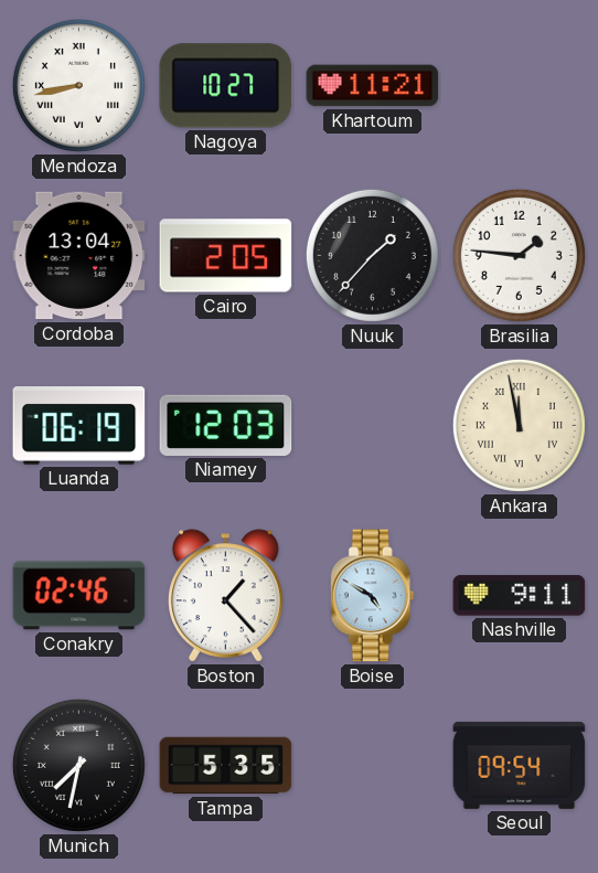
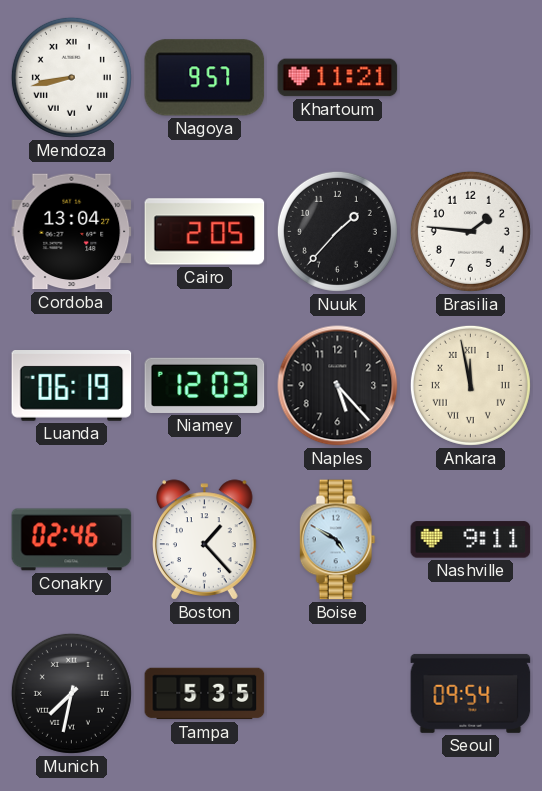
Nagoya: 10:27 -> 9:57 (205, 78)
Naples: none -> 5:23 (338, 386)
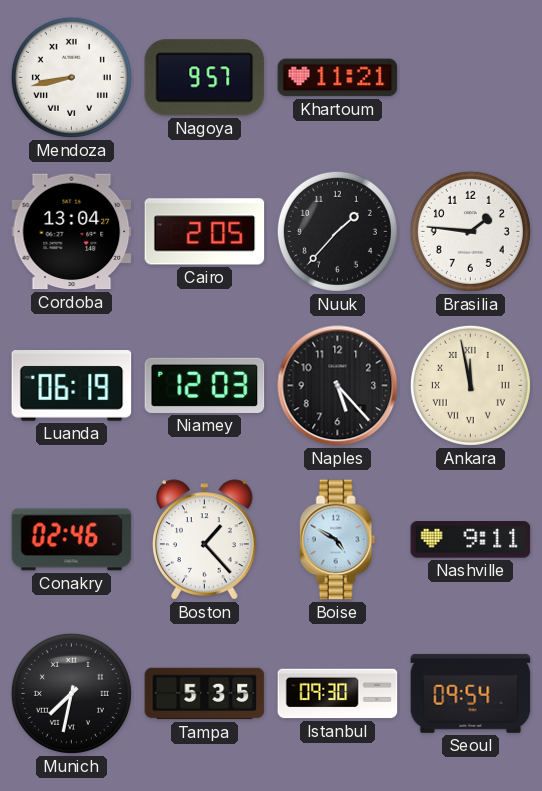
Istanbul: none -> 09:30 (338, 694)
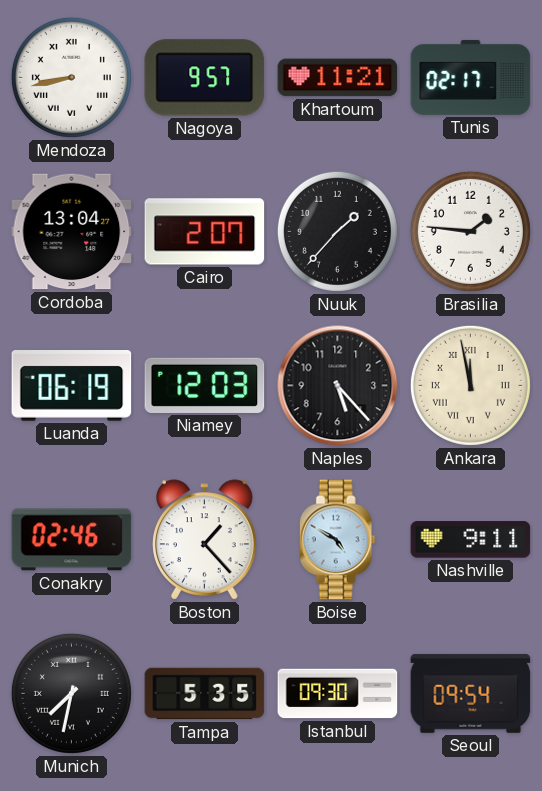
Tunis: none -> 02:17 (471, 77)
Cairo: 2:05 -> 2:07 (205, 232)
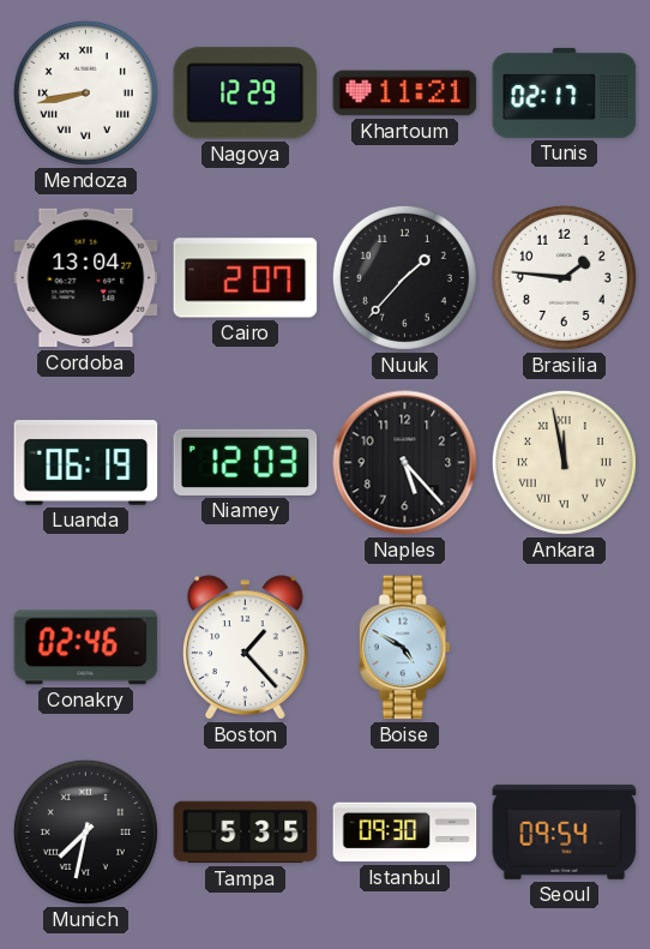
Nagoya: 9:57 -> 12:29 (246, 94)
Nashville: 9:11 -> none (471, 540)
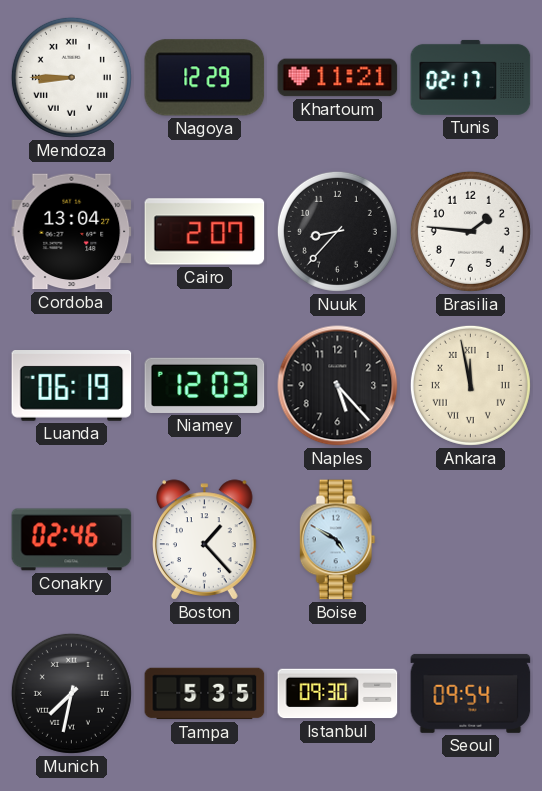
Mendoza: 8:43 -> 8:45 (71, 77)
Nuuk: 1:37 -> 8:37 (337, 231)
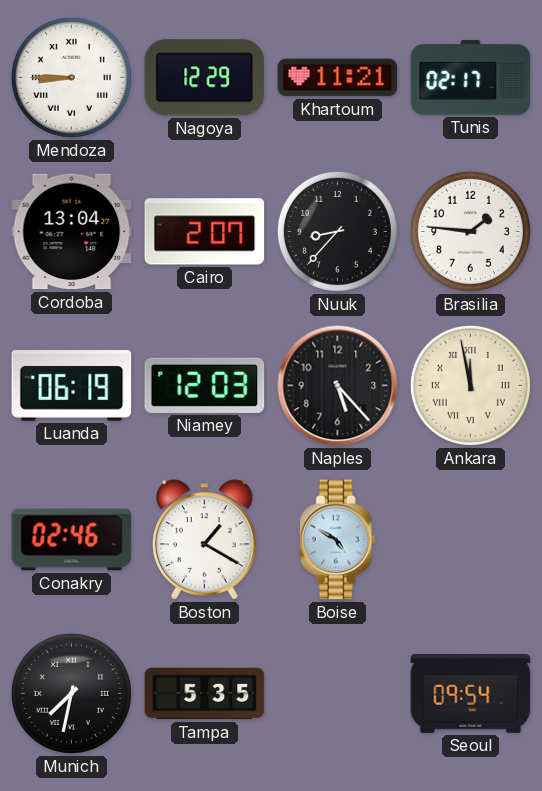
Boston: 1:23 -> 1:20 (205, 540)
Istanbul: 09:30 -> none (338, 694)
